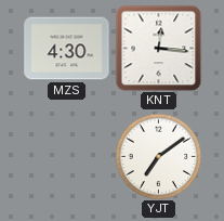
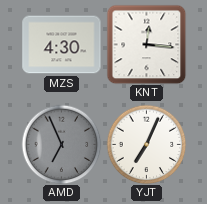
AMD: none -> 6:56 (61, 144)
YJT: 7:09 -> 7:04 (146, 144)
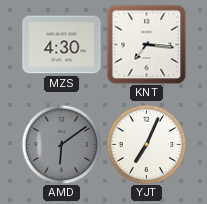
KNT: 12:16 -> 7:16 (146, 44)
AMD: 6:56 -> 6:09 (61, 144)
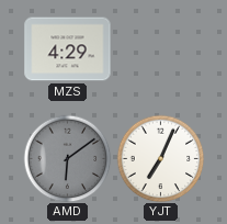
MZS: 4:30 -> 4:29 (68, 49)
KNT: 7:16 -> none (146, 44)
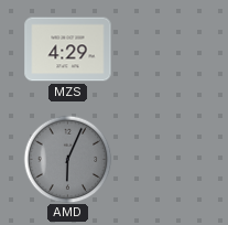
AMD: 6:09 -> 6:04 (67, 159)
YJT: 7:04 -> none (160, 158)
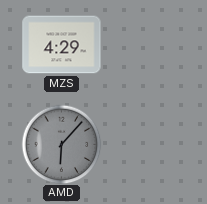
AMD: 6:04 -> 6:07 (61, 144)
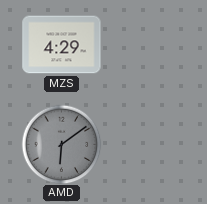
AMD: 6:07 -> 6:09 (61, 144)
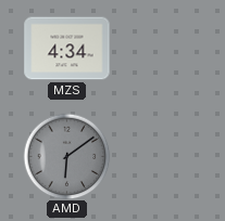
MZS: 4:29 -> 4:34 (67, 49)
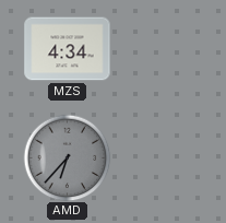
AMD: 6:09 -> 6:37 (67, 157)
